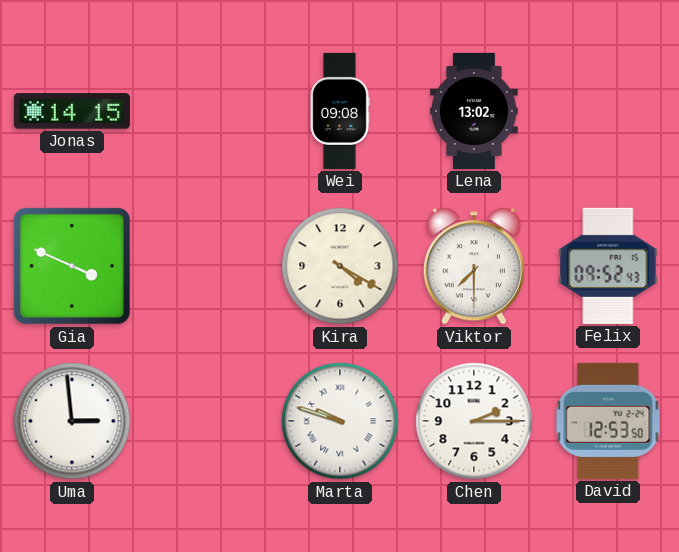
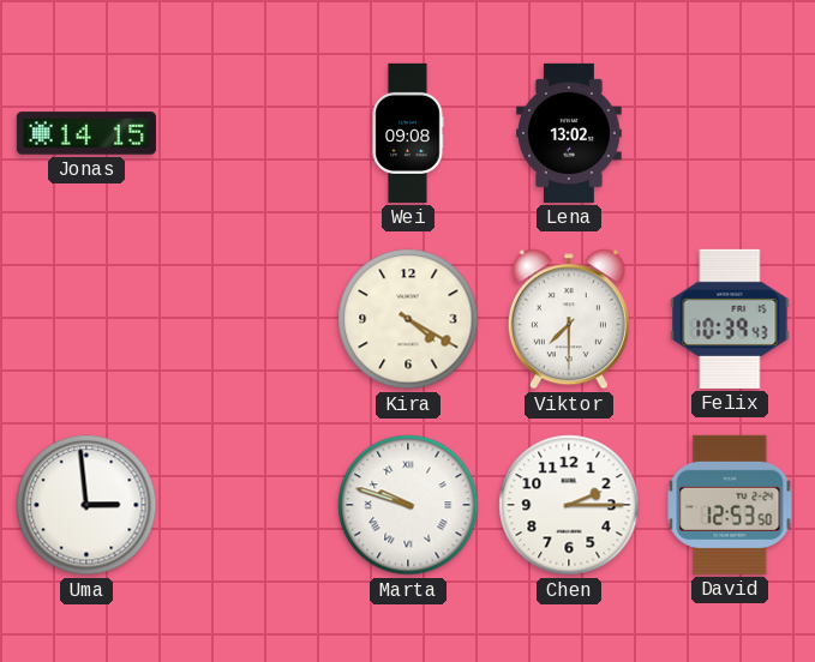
Gia: 3:49 -> none (72, 266)
Felix: 09:52 -> 10:39 (730, 319)
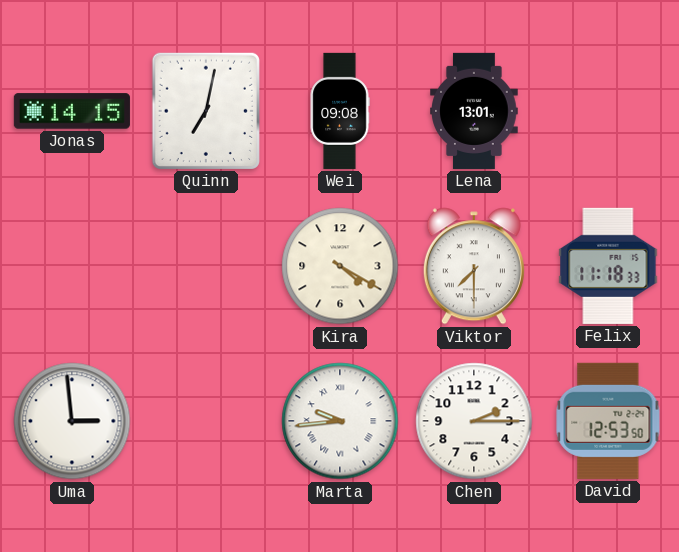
Quinn: none -> 7:02 (206, 111)
Lena: 13:02 -> 13:01 (474, 111)
Felix: 10:39 -> 11:18 (608, 266)
Marta: 9:48 -> 9:44 (340, 421)
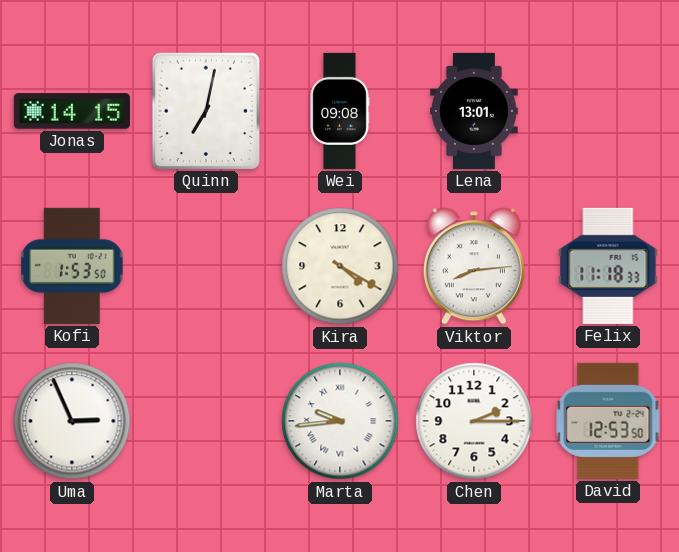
Kofi: none -> 1:53 (72, 266)
Viktor: 7:30 -> 8:14 (474, 266)
Uma: 2:59 -> 2:56 (72, 421)
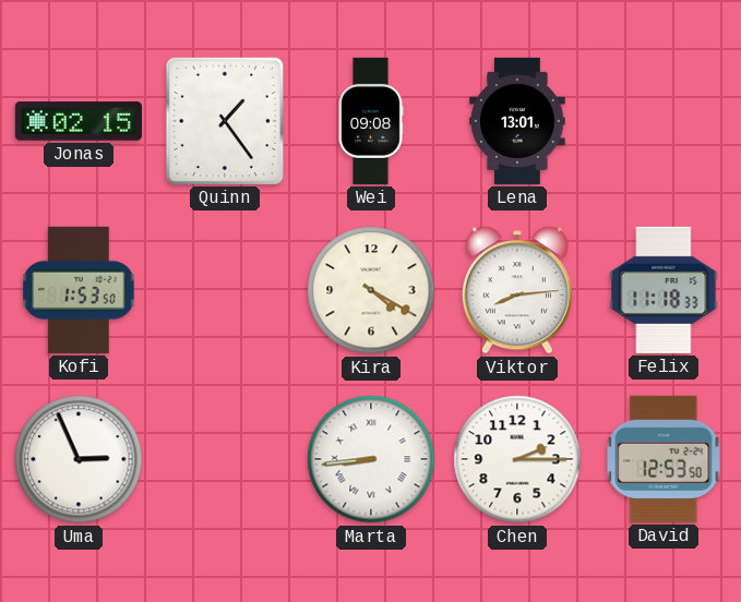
Jonas: 14:15 -> 02:15 (79, 121)
Quinn: 7:02 -> 1:24 (225, 121)
Marta: 9:44 -> 8:44 (371, 459)
